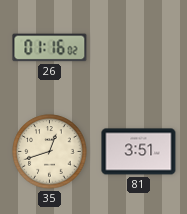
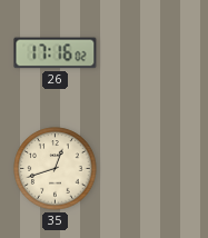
26: 01:16 -> 17:16 (56, 53)
81: 3:51 -> none (139, 152)
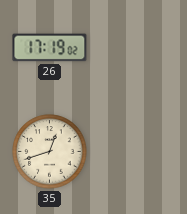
26: 17:16 -> 17:19 (50, 48)
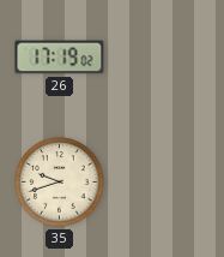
35: 12:42 -> 9:42 (60, 183)
